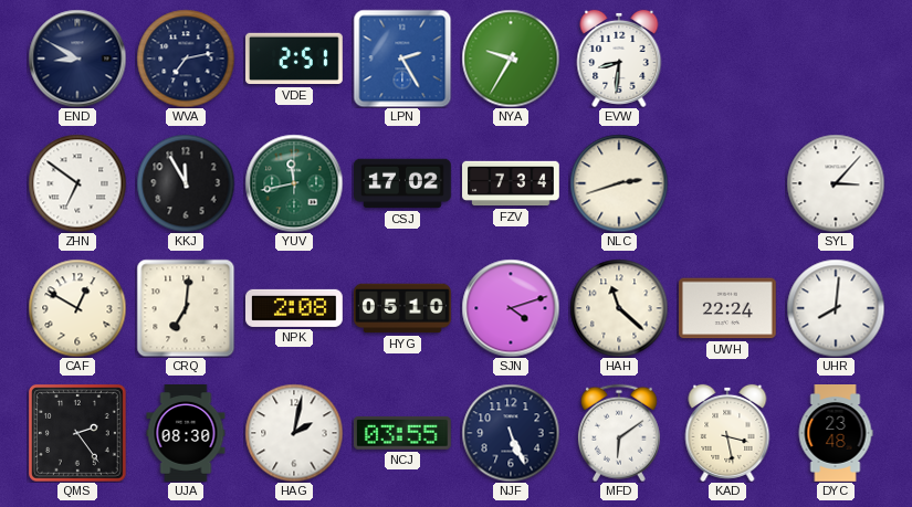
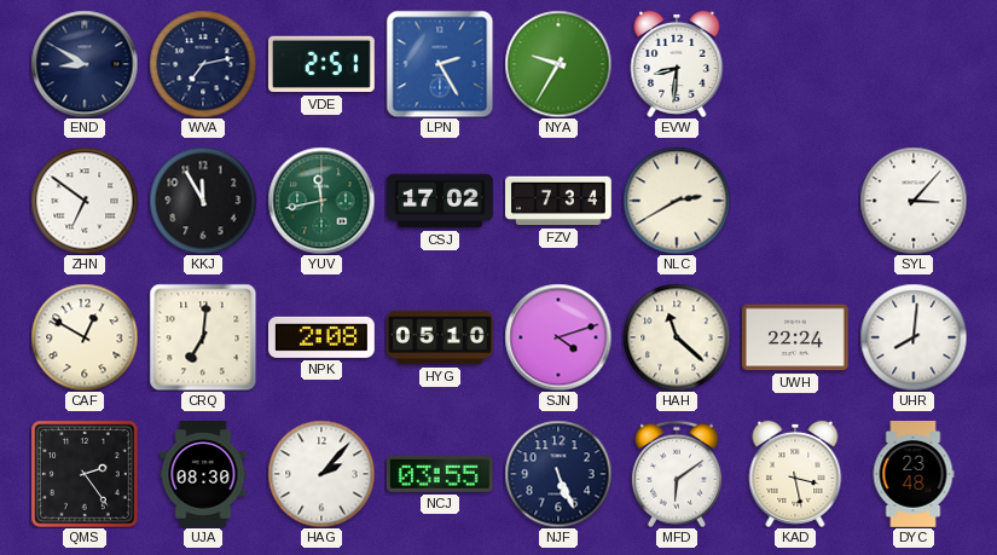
NLC: 2:42 -> 2:40 (677, 201)
HAG: 2:02 -> 2:07 (321, 474)
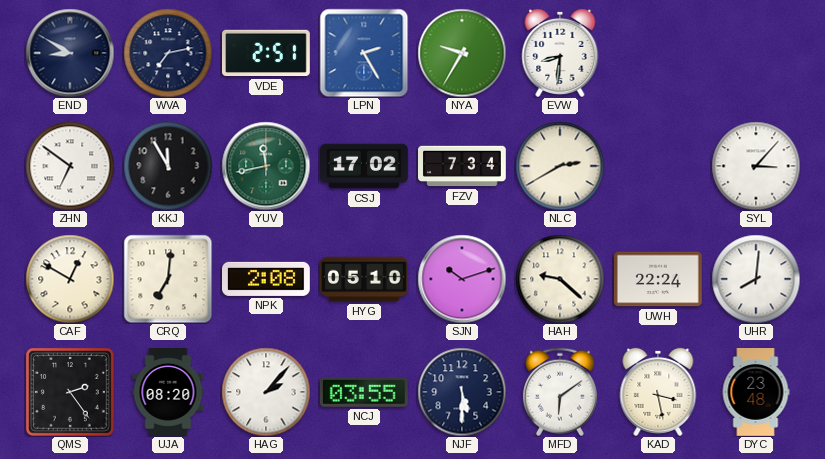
SJN: 4:12 -> 10:12 (462, 279)
HAH: 11:22 -> 9:22 (560, 279)
UJA: 08:30 -> 08:20 (168, 393)
NJF: 5:26 -> 5:30 (462, 392)
